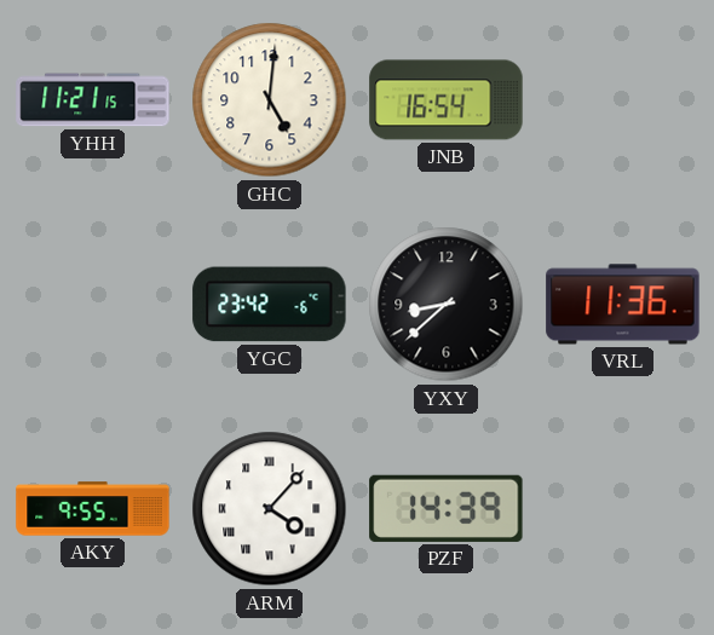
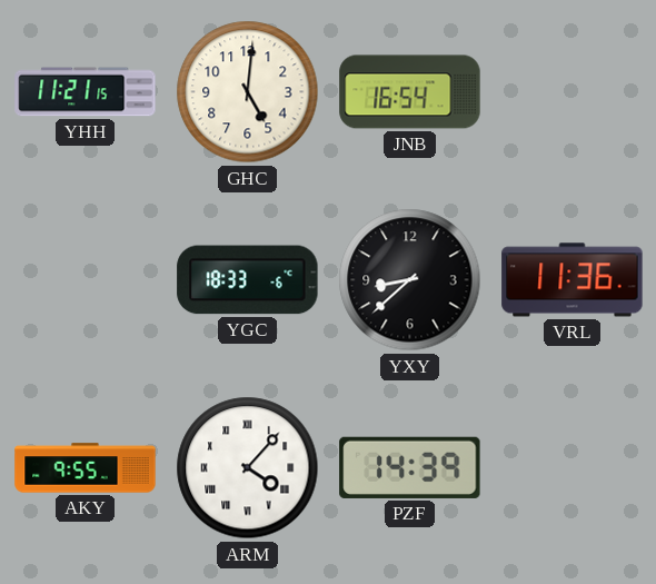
YGC: 23:42 -> 18:33 (248, 280)
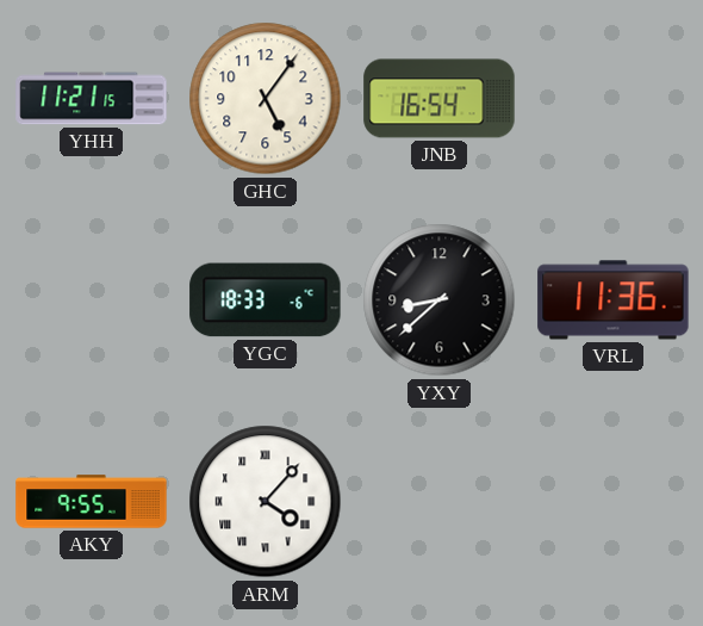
GHC: 5:01 -> 5:06 (266, 99)
PZF: 14:39 -> none (410, 467)
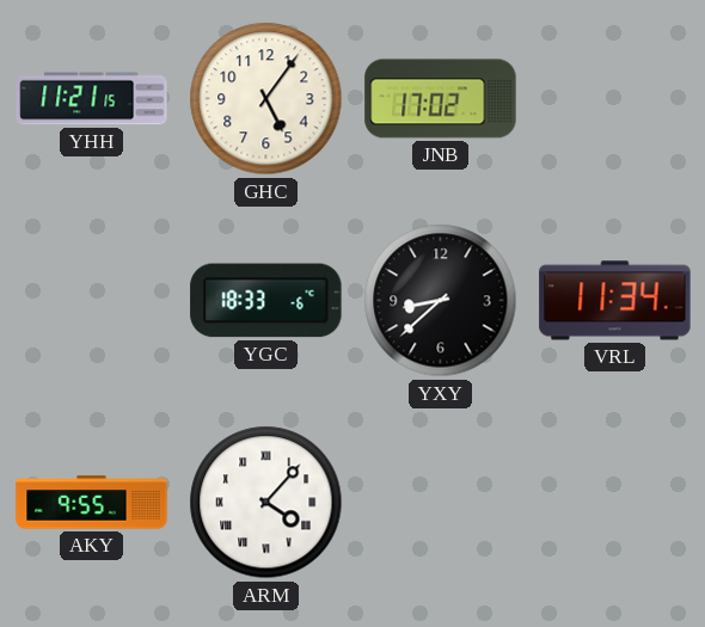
JNB: 16:54 -> 17:02 (441, 99)
VRL: 11:36 -> 11:34 (615, 301)
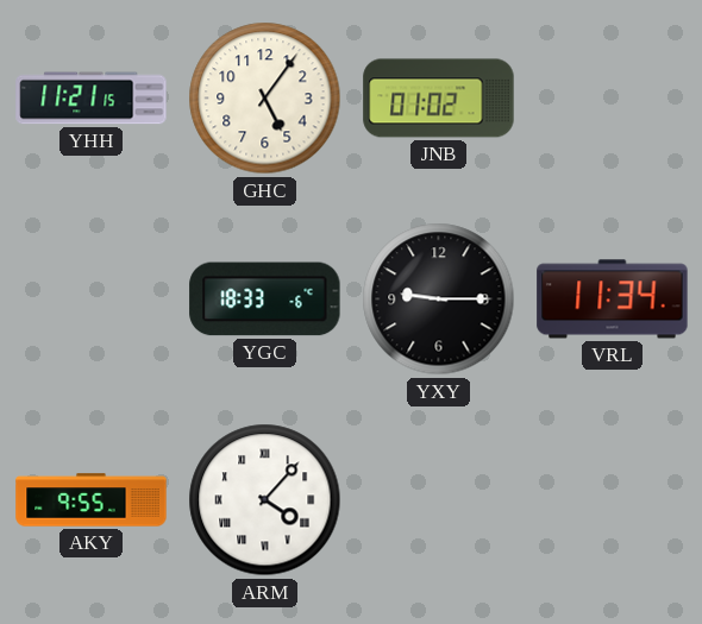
JNB: 17:02 -> 01:02 (439, 99)
YXY: 8:38 -> 9:15 (439, 300)
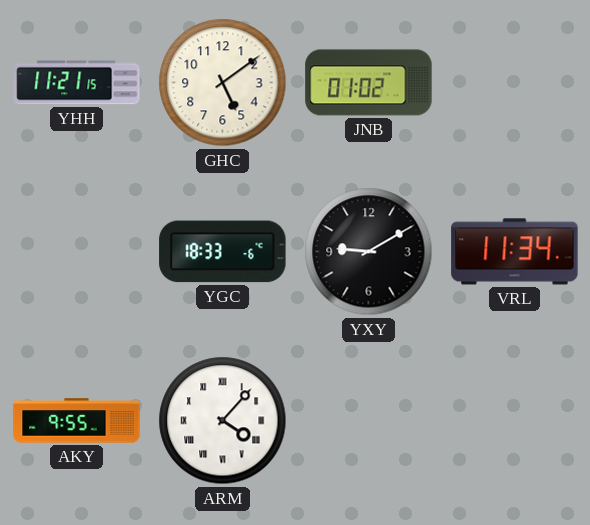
GHC: 5:06 -> 5:09 (223, 83)
YXY: 9:15 -> 9:10 (369, 252)
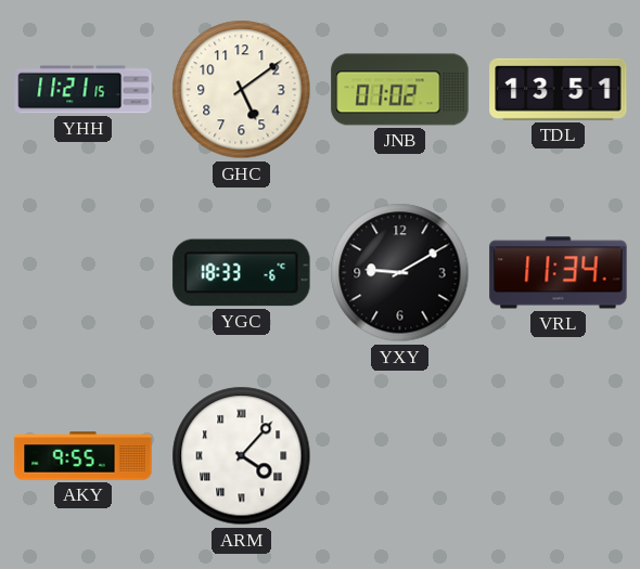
TDL: none -> 13:51 (559, 89)
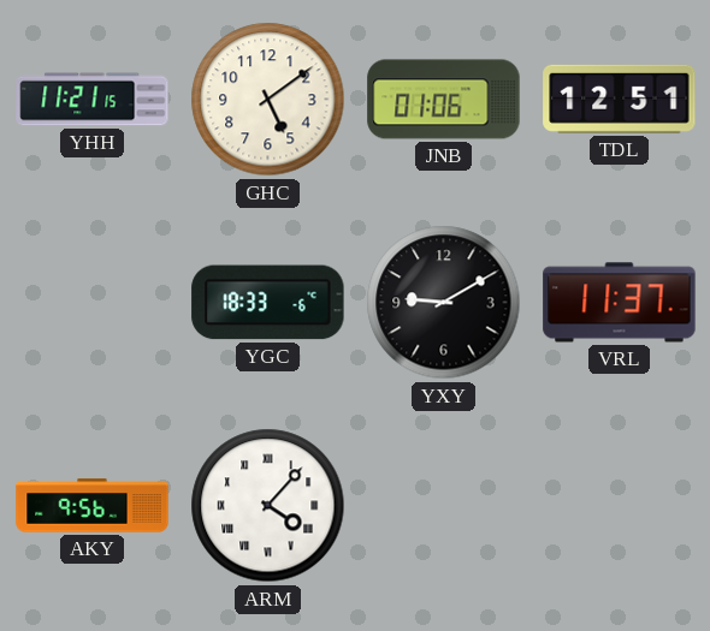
JNB: 01:02 -> 01:06 (444, 100)
TDL: 13:51 -> 12:51 (620, 99)
VRL: 11:34 -> 11:37 (620, 303)
AKY: 9:55 -> 9:56 (93, 506)
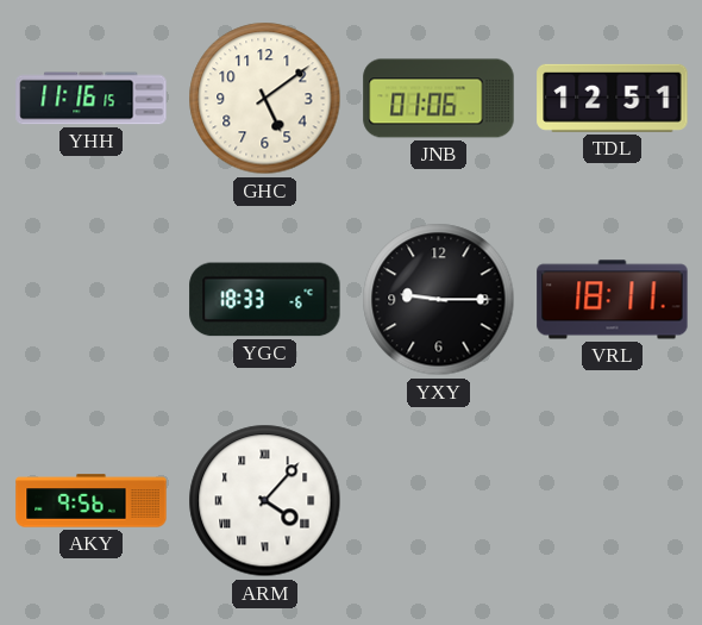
YHH: 11:21 -> 11:16 (92, 99)
YXY: 9:10 -> 9:15 (439, 300)
VRL: 11:37 -> 18:11 (613, 300)
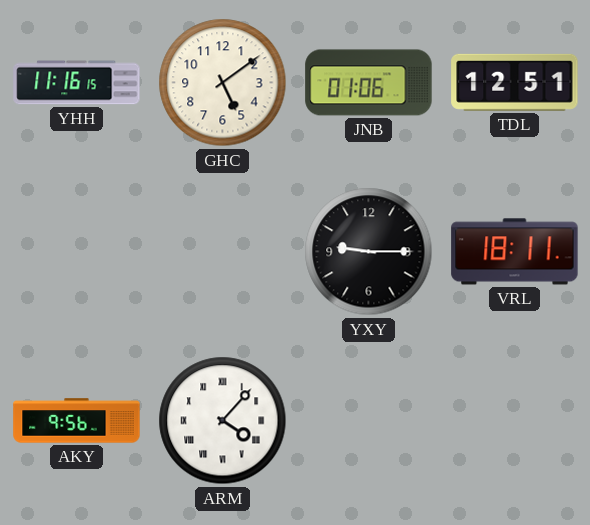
YGC: 18:33 -> none (265, 300)
